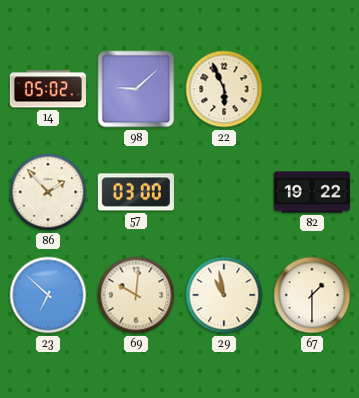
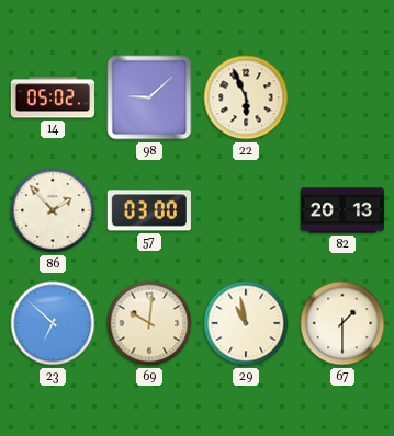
82: 19:22 -> 20:13 (341, 210)
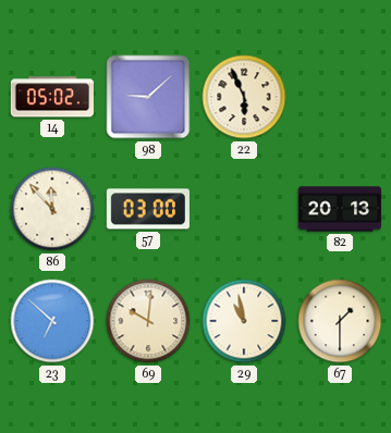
86: 1:53 -> 11:53 (52, 209)
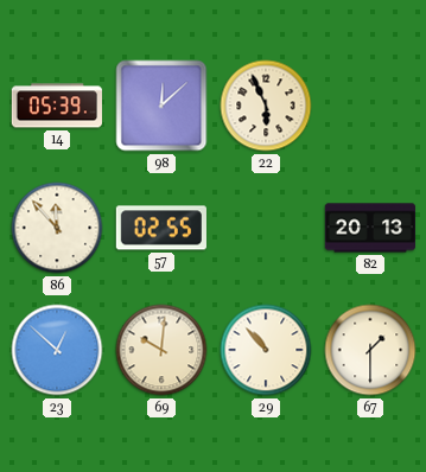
14: 05:02 -> 05:39 (57, 106)
98: 9:08 -> 12:08 (161, 106)
57: 03:00 -> 02:55 (161, 228)
23: 6:52 -> 12:52 (57, 350)
29: 10:58 -> 10:53 (266, 350)
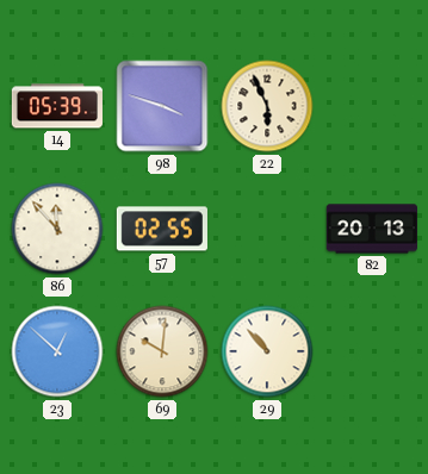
98: 12:08 -> 3:48 (162, 106)
67: 1:30 -> none (370, 350)
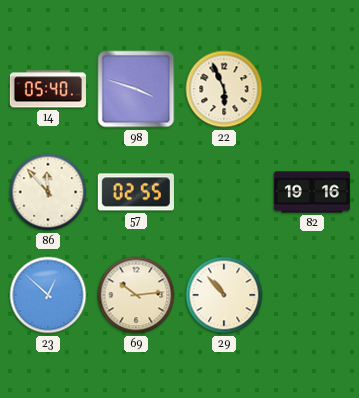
14: 05:39 -> 05:40 (48, 89)
82: 20:13 -> 19:16 (311, 192)
69: 10:01 -> 10:14 (136, 295)
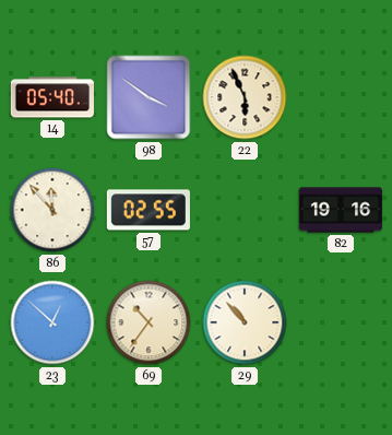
98: 3:48 -> 3:51 (149, 97)
69: 10:14 -> 10:36 (149, 322)
